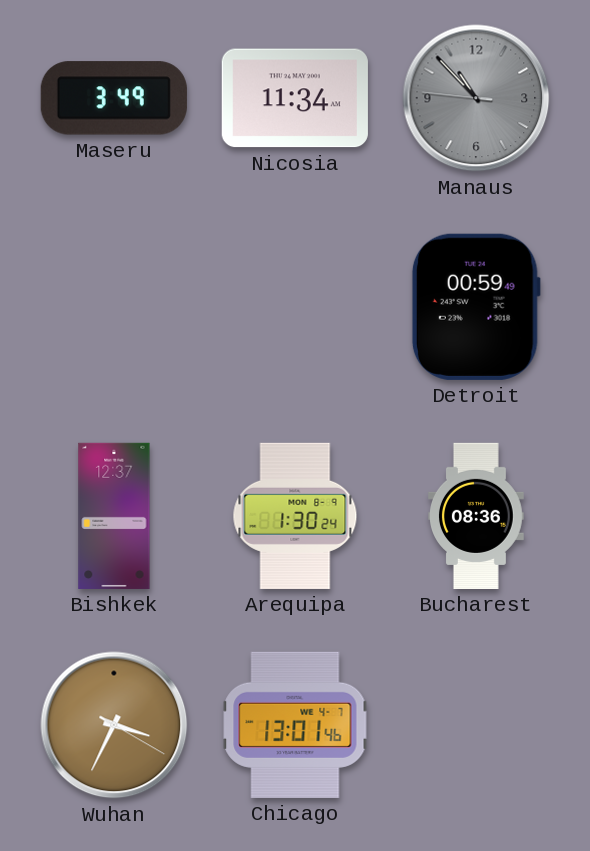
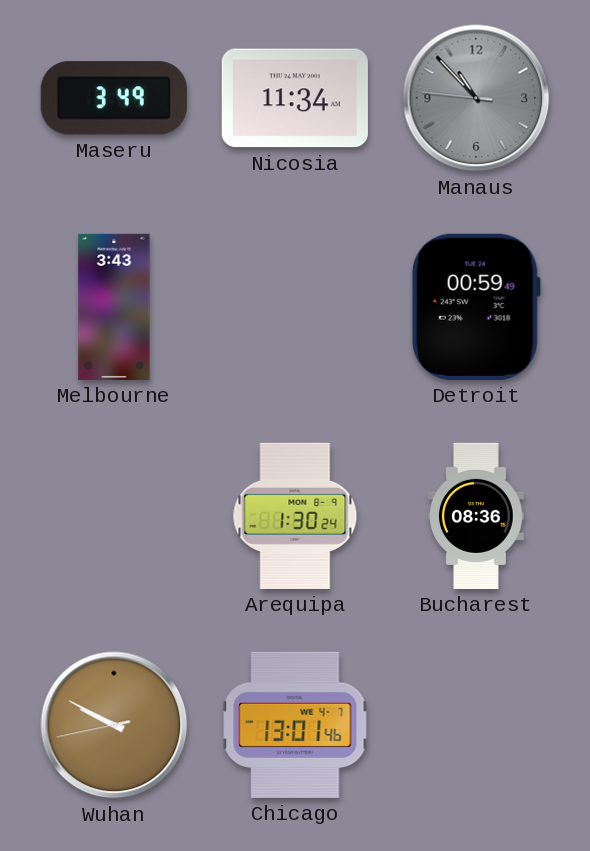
Melbourne: none -> 3:43 (114, 307)
Bishkek: 12:37 -> none (114, 516)
Wuhan: 3:34 -> 9:49 (114, 725)
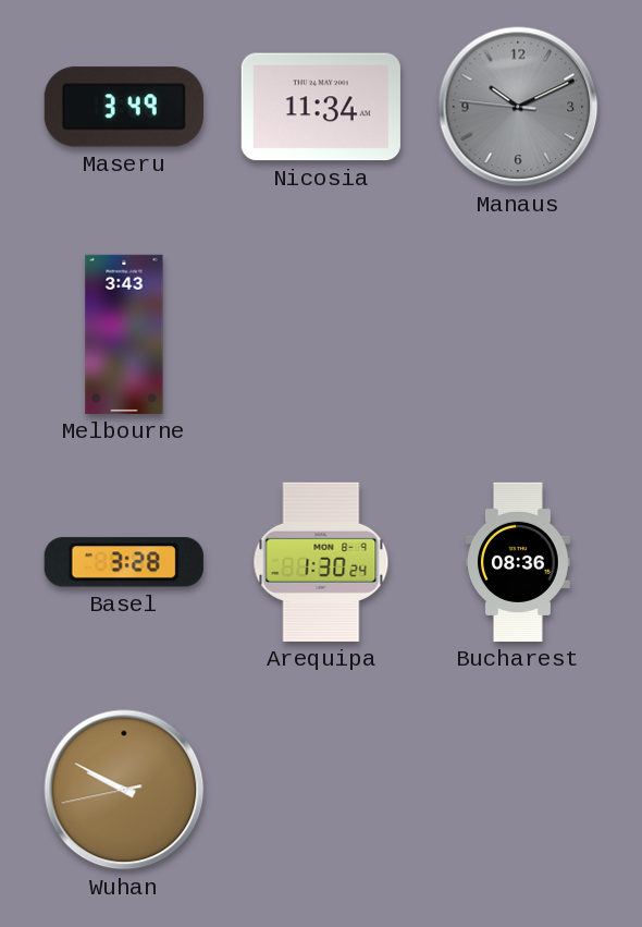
Manaus: 10:52 -> 10:10 (518, 107)
Detroit: 00:59 -> none (476, 307)
Basel: none -> 3:28 (124, 562)
Chicago: 13:01 -> none (295, 725)
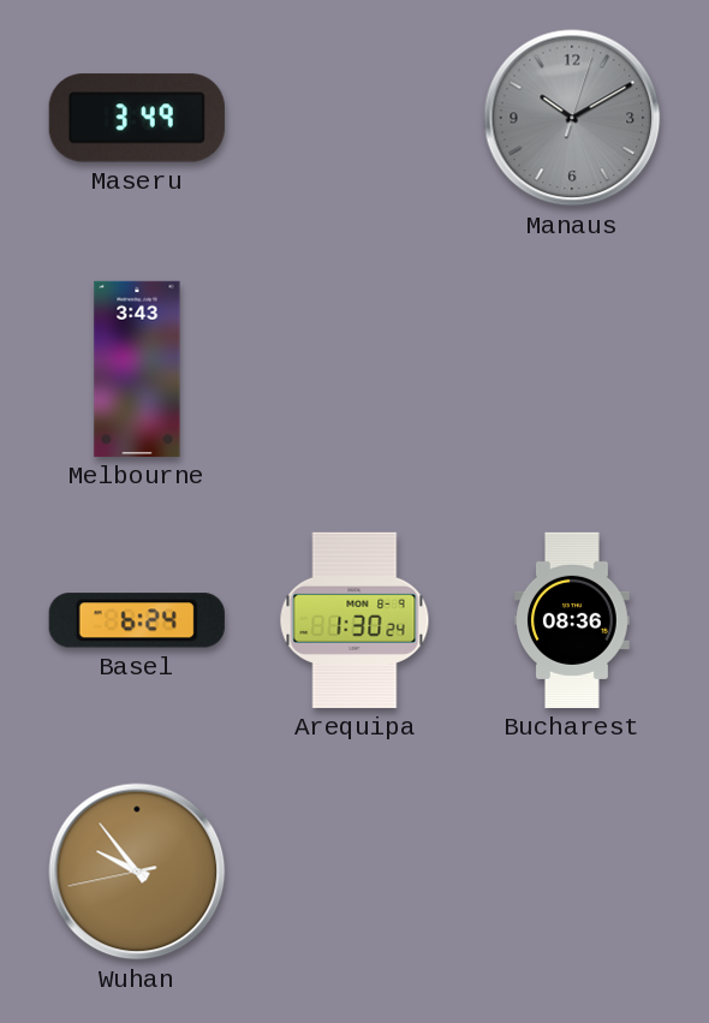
Nicosia: 11:34 -> none (321, 107)
Manaus: 10:10:46 -> 10:10:03 (572, 118)
Basel: 3:28 -> 6:24 (137, 620)
Wuhan: 9:49 -> 9:53 (137, 872)
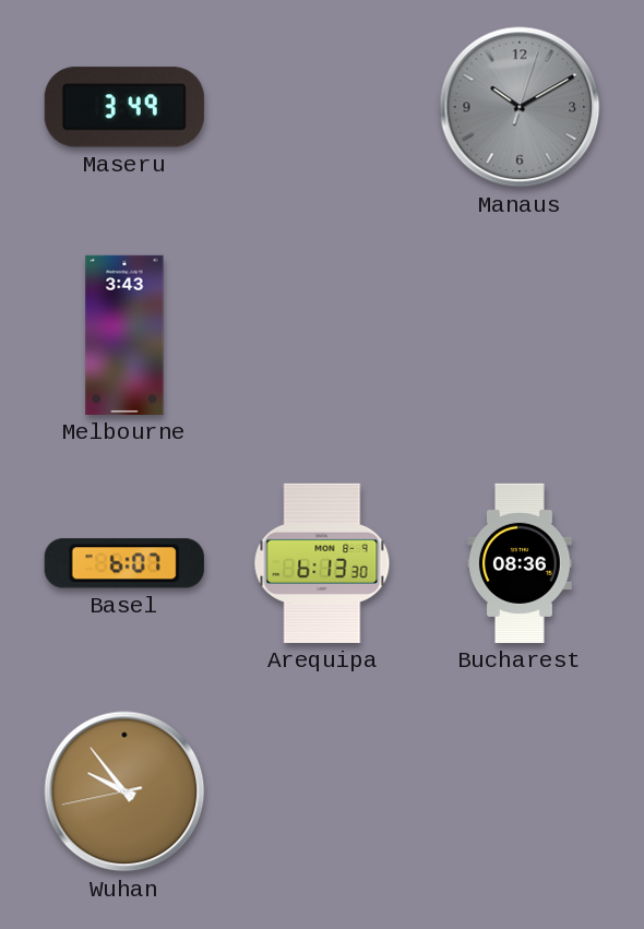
Basel: 6:24 -> 6:07 (124, 563)
Arequipa: 1:30 -> 6:13 (322, 563)
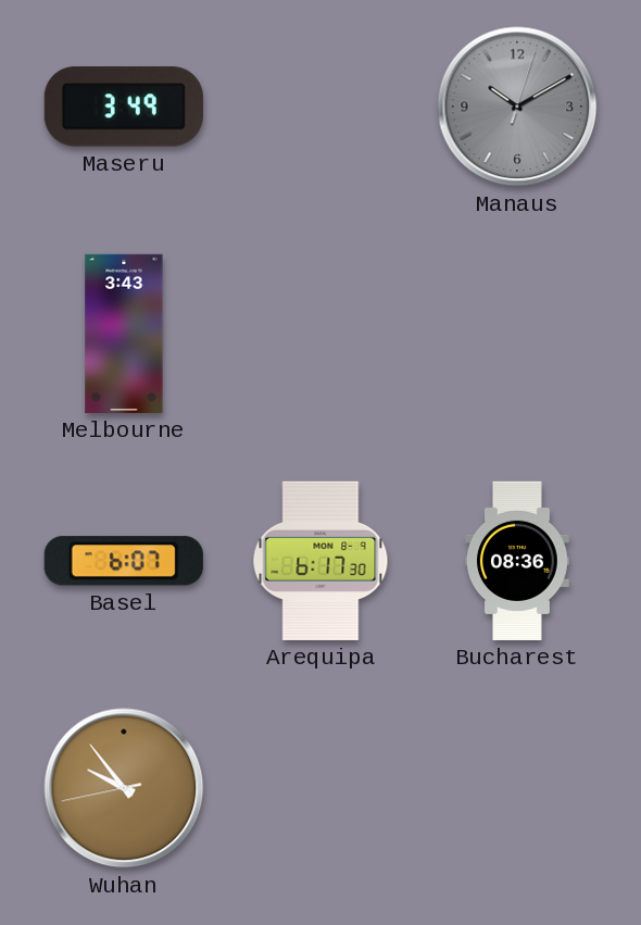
Arequipa: 6:13 -> 6:17 (320, 561)
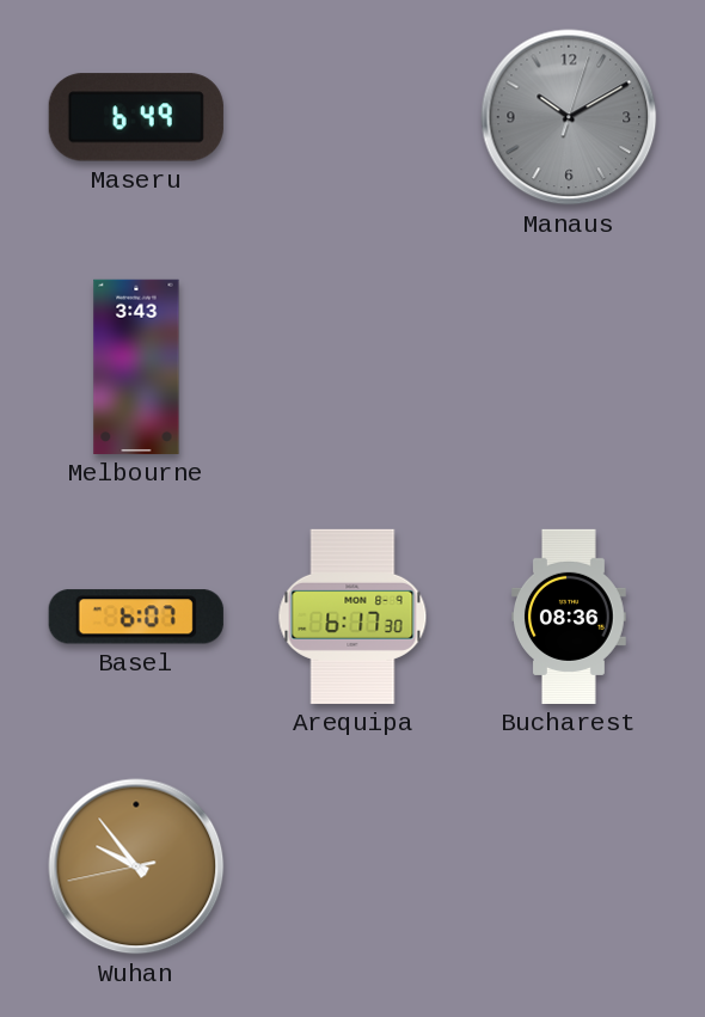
Maseru: 3:49 -> 6:49 (136, 117)
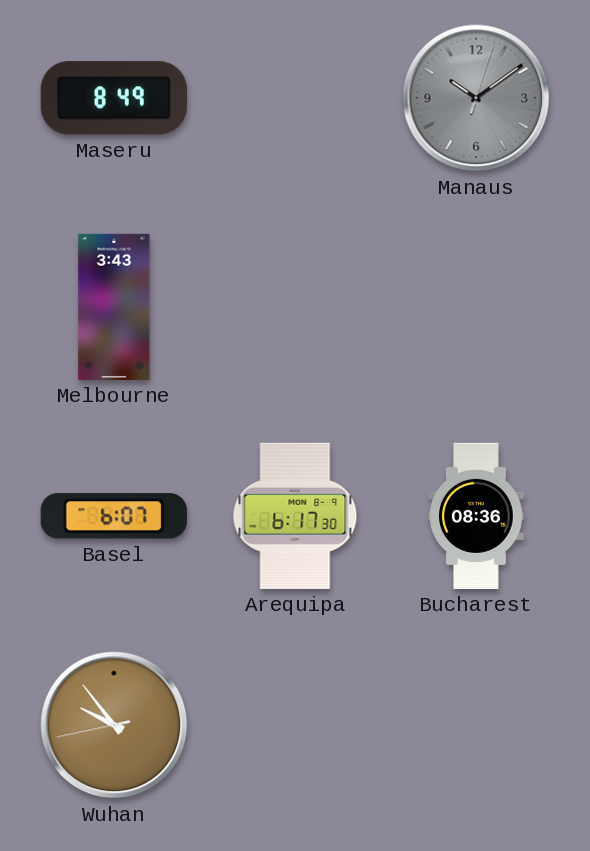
Maseru: 6:49 -> 8:49 (114, 98)
Manaus: 10:10 -> 10:09 (476, 98)
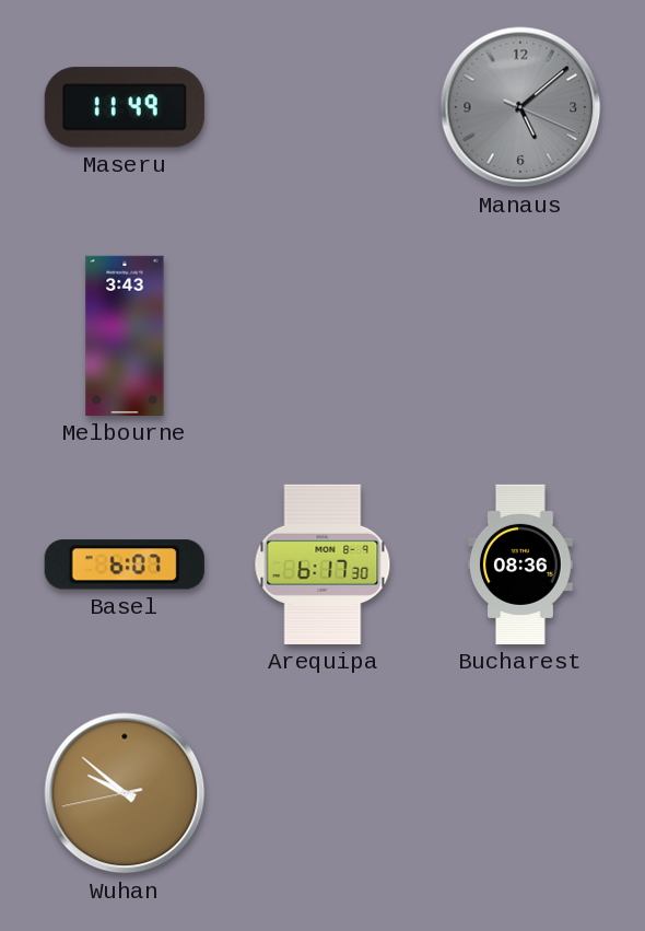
Maseru: 8:49 -> 11:49 (125, 107)
Manaus: 10:09 -> 5:08 (520, 107)
Wuhan: 9:53 -> 9:51 (125, 793)
